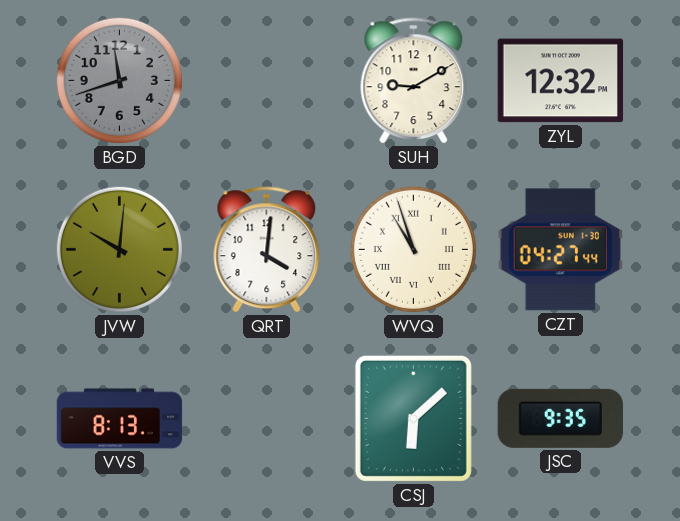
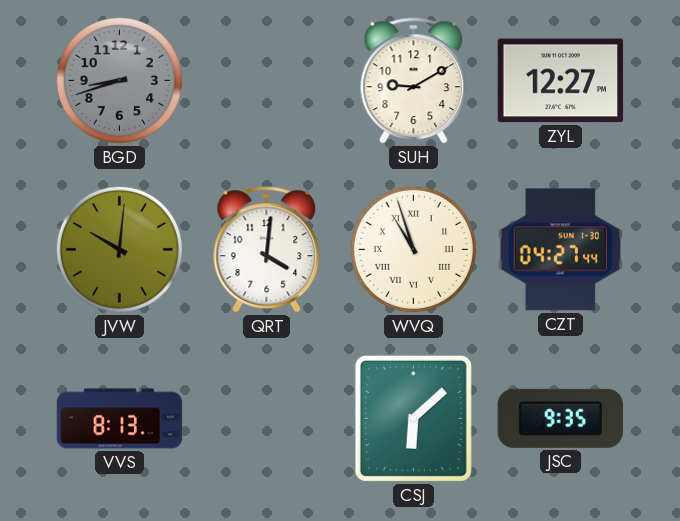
BGD: 11:42 -> 8:42 (119, 80)
ZYL: 12:32 -> 12:27 (561, 81)
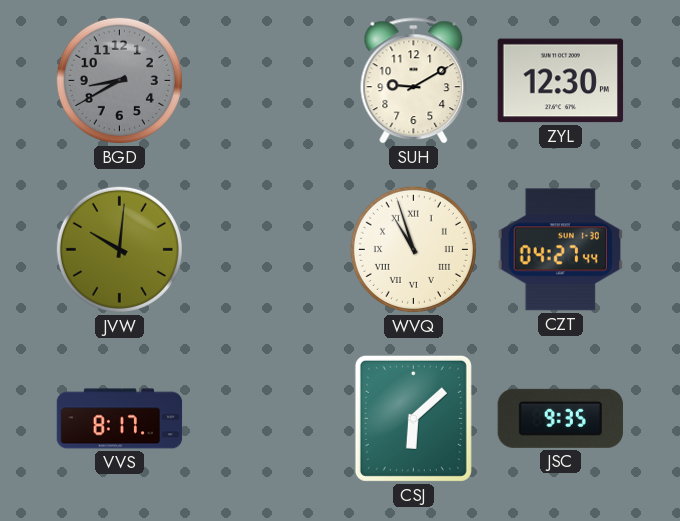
BGD: 8:42 -> 8:40 (119, 80)
ZYL: 12:27 -> 12:30 (561, 81)
QRT: 4:01 -> none (267, 250)
VVS: 8:13 -> 8:17 (120, 419)
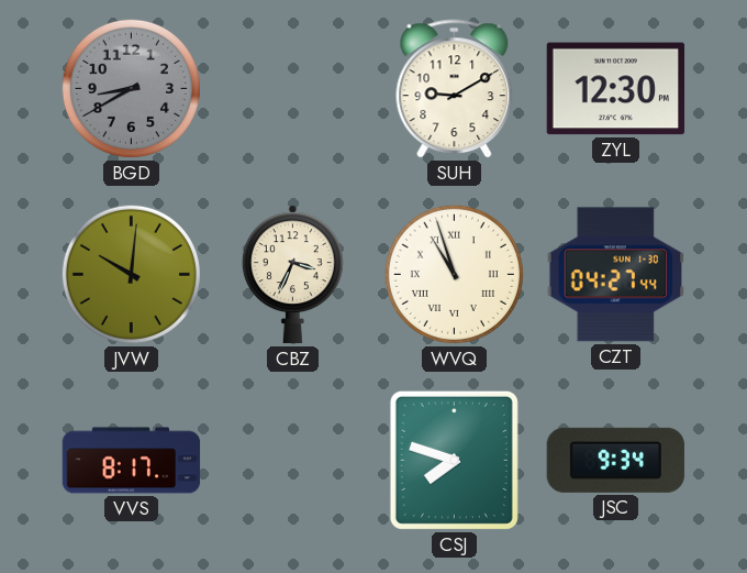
CBZ: none -> 3:34 (292, 275)
CSJ: 6:08 -> 7:48 (454, 460)
JSC: 9:35 -> 9:34 (615, 460)
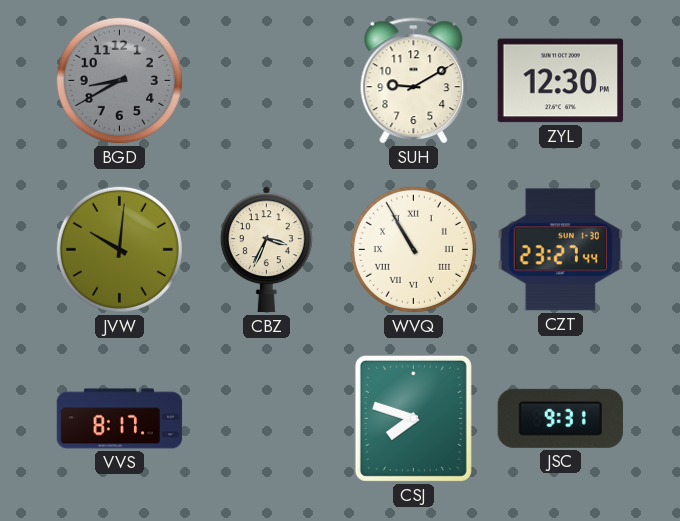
WVQ: 10:57 -> 10:55 (413, 249)
CZT: 04:27 -> 23:27 (560, 250)
JSC: 9:34 -> 9:31 (560, 418)
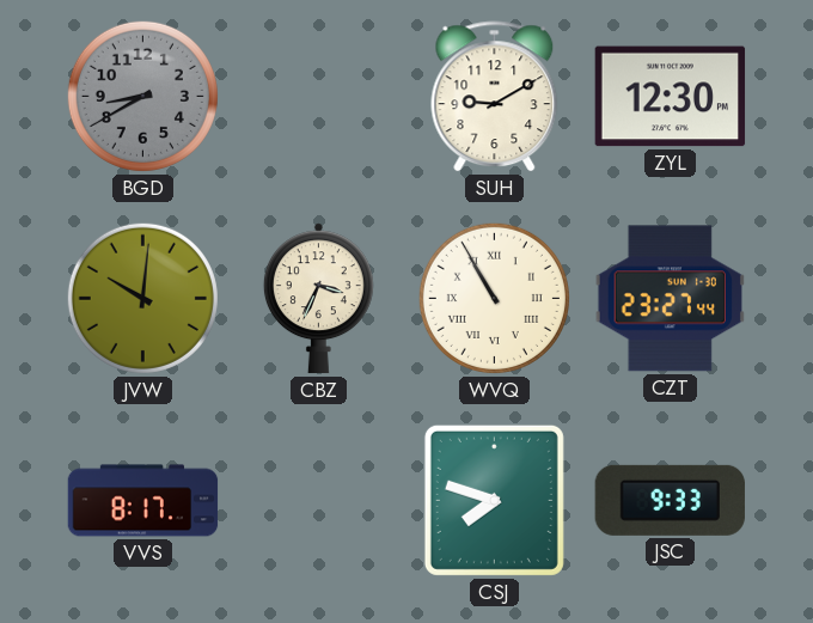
JSC: 9:31 -> 9:33 (670, 500)
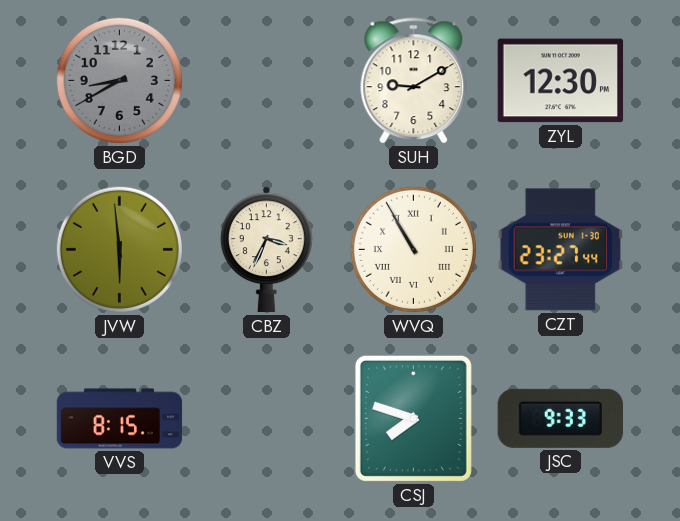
JVW: 10:01 -> 5:59 (119, 249)
VVS: 8:17 -> 8:15 (120, 419)
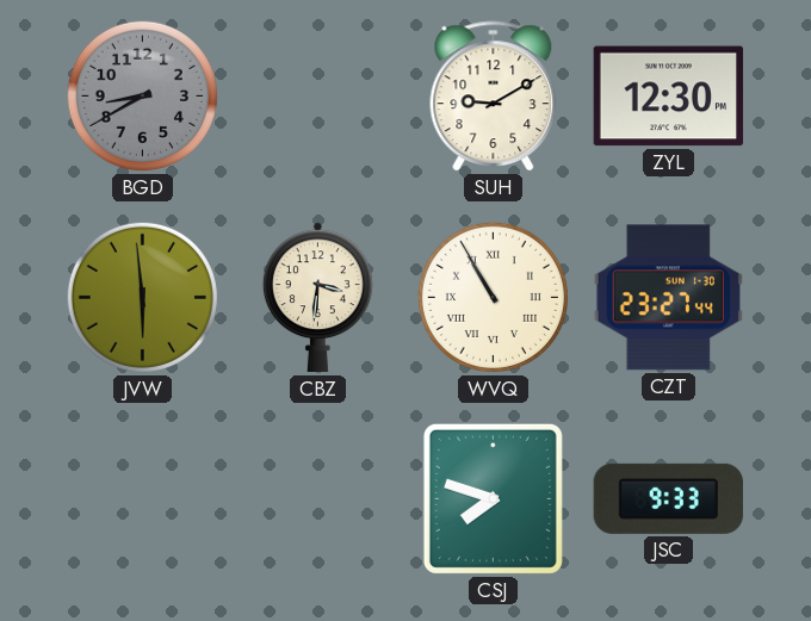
CBZ: 3:34 -> 3:31 (317, 298)
VVS: 8:15 -> none (120, 419)
